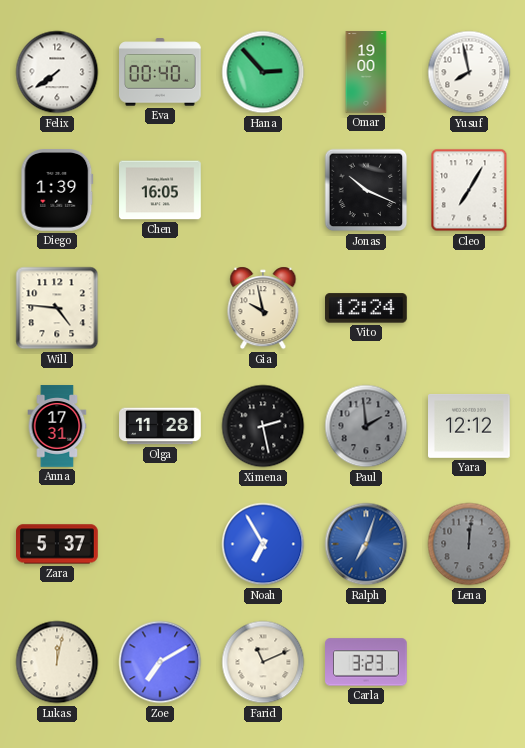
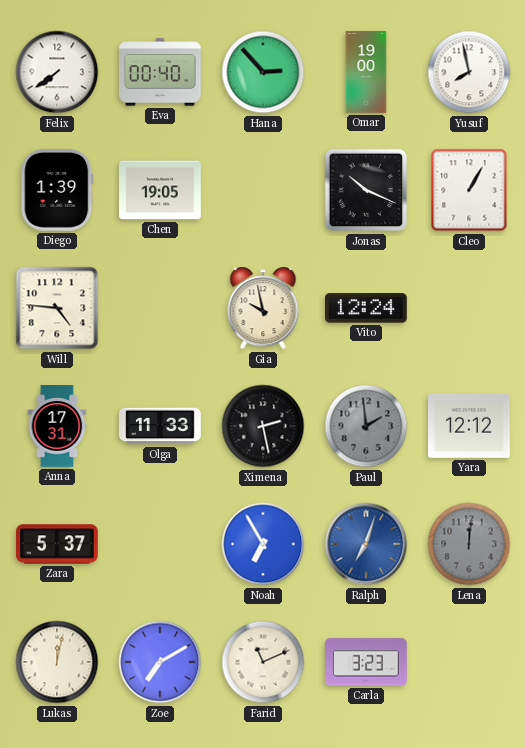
Chen: 16:05 -> 19:05 (160, 190)
Cleo: 7:05 -> 1:05 (469, 190)
Olga: 11:28 -> 11:33 (160, 426)
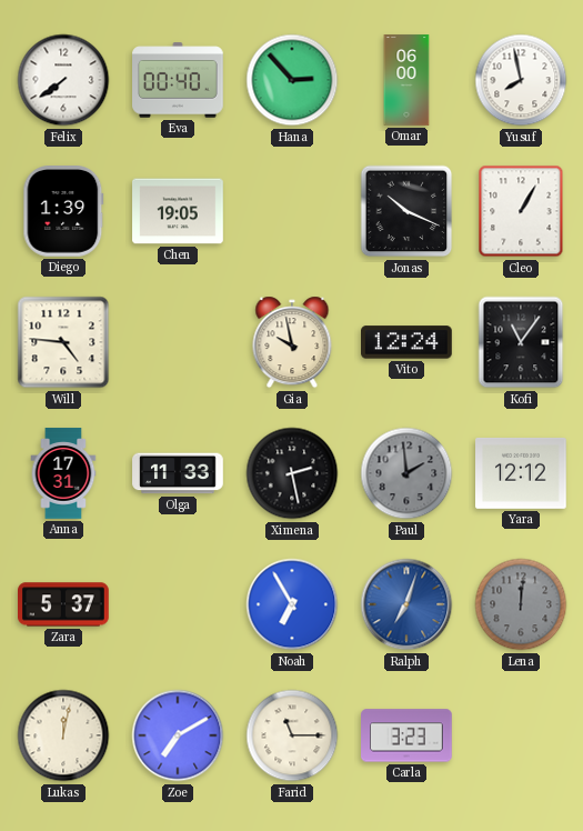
Omar: 19:00 -> 06:00 (406, 80)
Kofi: none -> 11:06 (521, 342)
Farid: 11:11 -> 11:15 (292, 735)
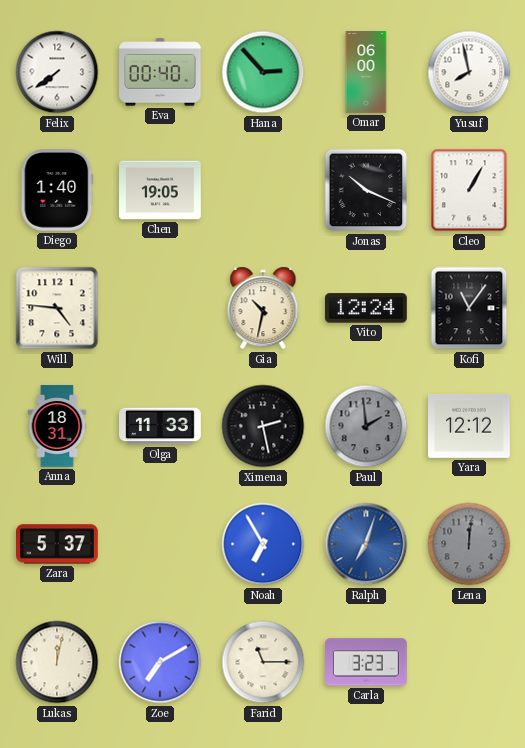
Diego: 1:39 -> 1:40 (57, 191)
Gia: 9:58 -> 10:32 (263, 308)
Anna: 17:31 -> 18:31 (57, 426)
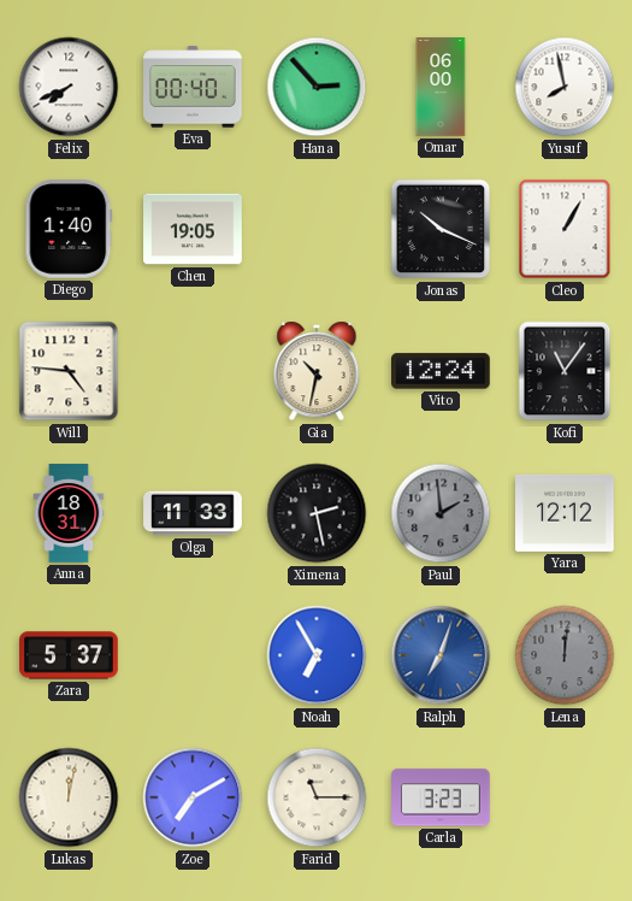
Felix: 7:39 -> 7:41 (69, 87)
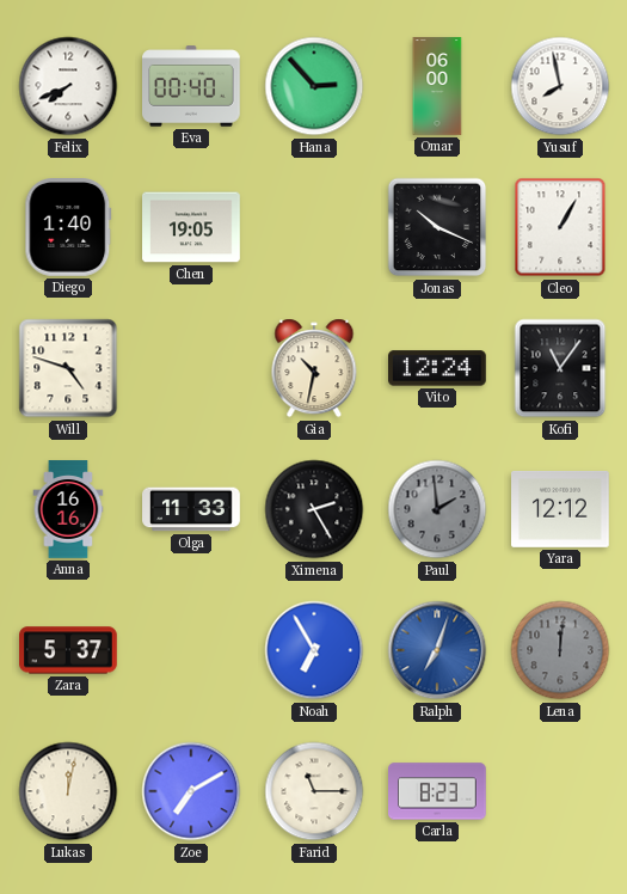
Will: 4:46 -> 4:48 (68, 368)
Anna: 18:31 -> 16:16 (68, 509)
Ximena: 2:28 -> 2:25 (314, 509)
Carla: 3:23 -> 8:23 (438, 791)
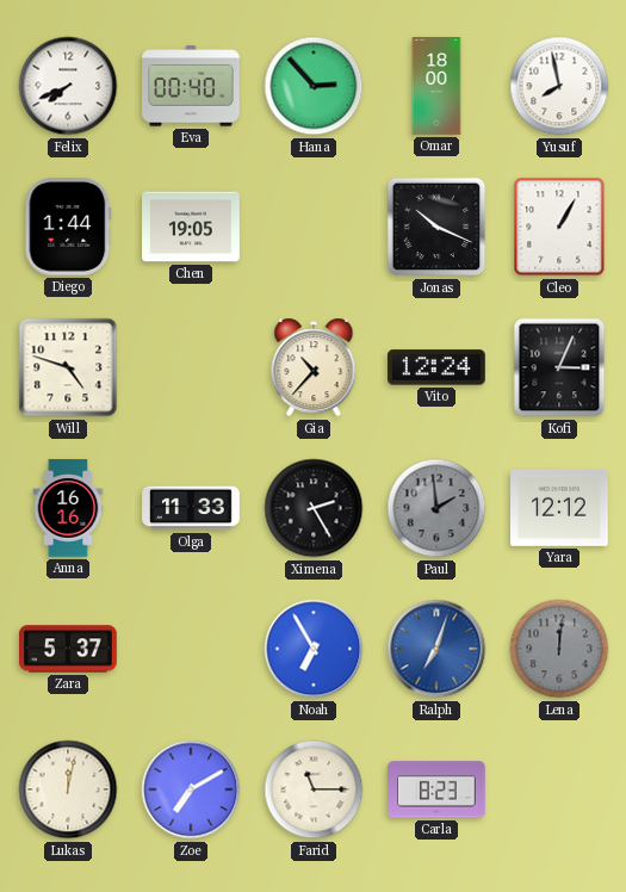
Omar: 06:00 -> 18:00 (436, 86)
Diego: 1:40 -> 1:44 (68, 228)
Gia: 10:32 -> 10:37 (314, 367)
Kofi: 11:06 -> 3:04 (559, 367)
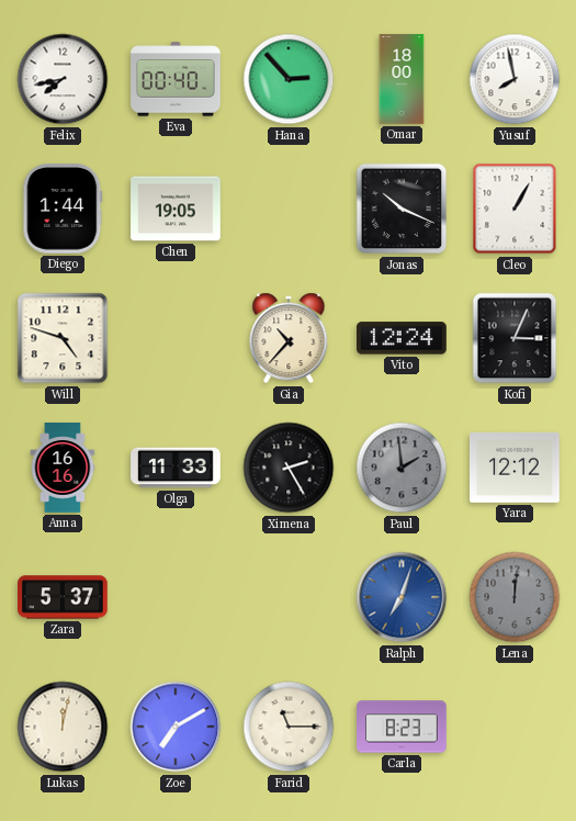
Felix: 7:41 -> 7:43 (63, 79)
Noah: 6:55 -> none (314, 649)
